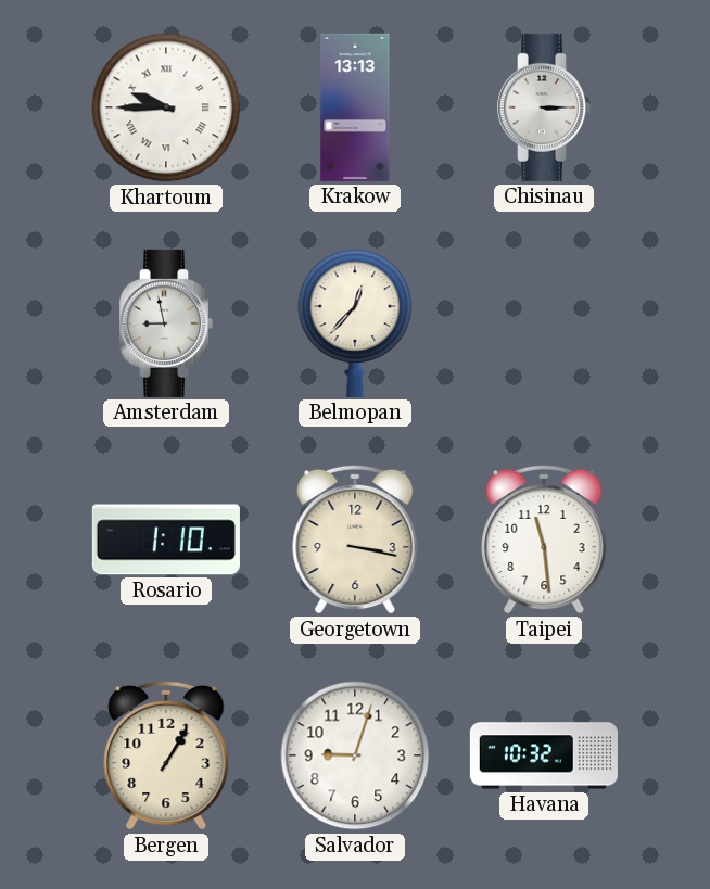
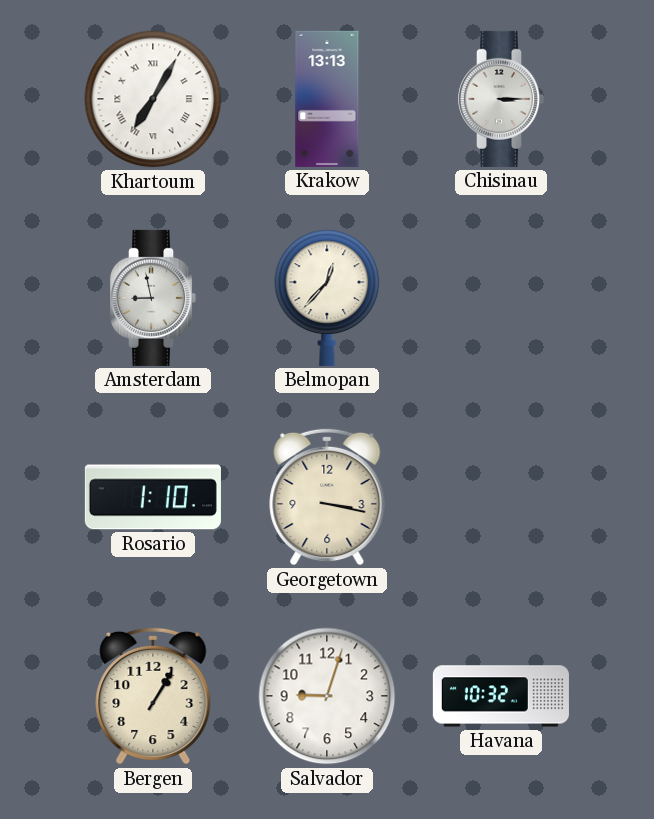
Khartoum: 9:45 -> 7:05 (153, 99)
Taipei: 11:29 -> none (544, 539)
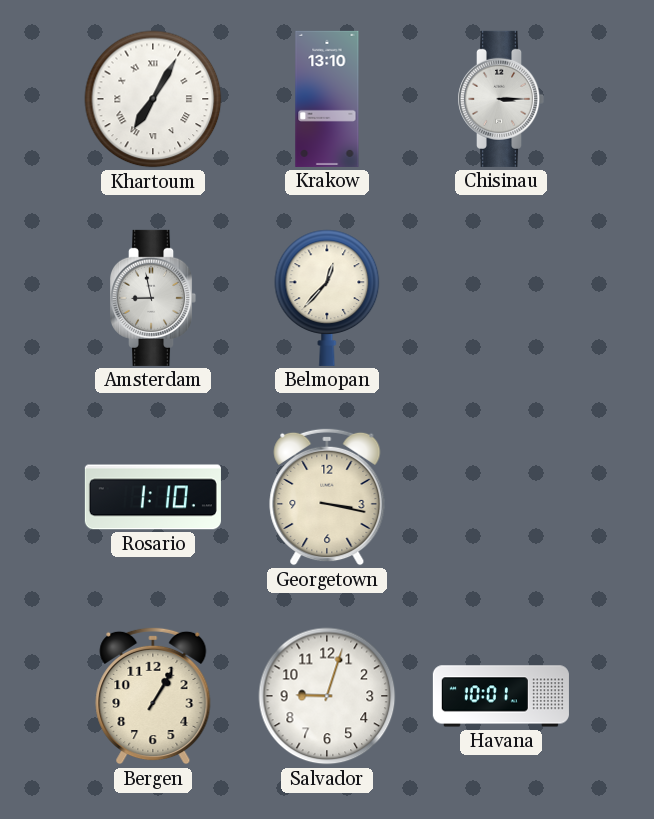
Krakow: 13:13 -> 13:10 (327, 99)
Havana: 10:32 -> 10:01 (501, 696)
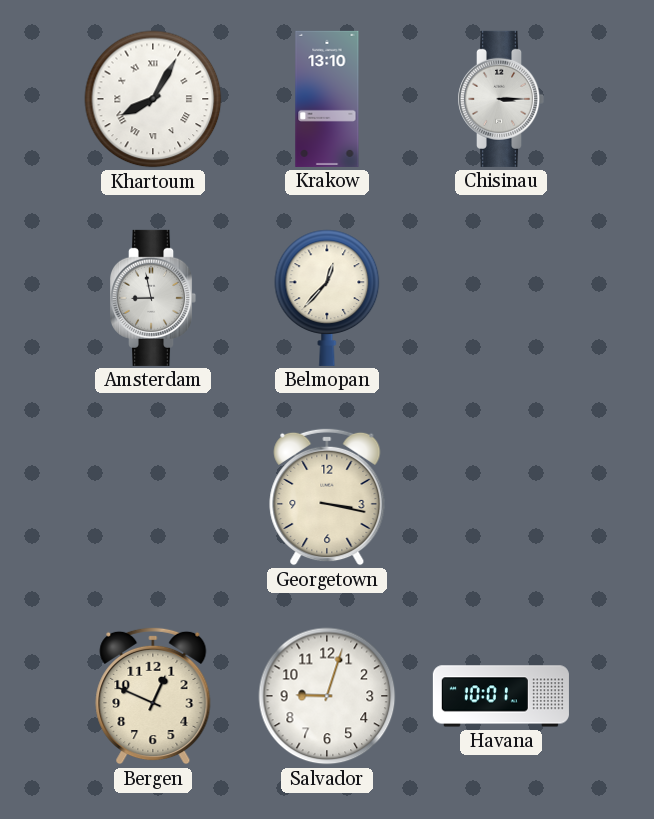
Khartoum: 7:05 -> 8:05 (153, 99)
Rosario: 1:10 -> none (153, 497)
Bergen: 1:05 -> 12:49 (153, 696)
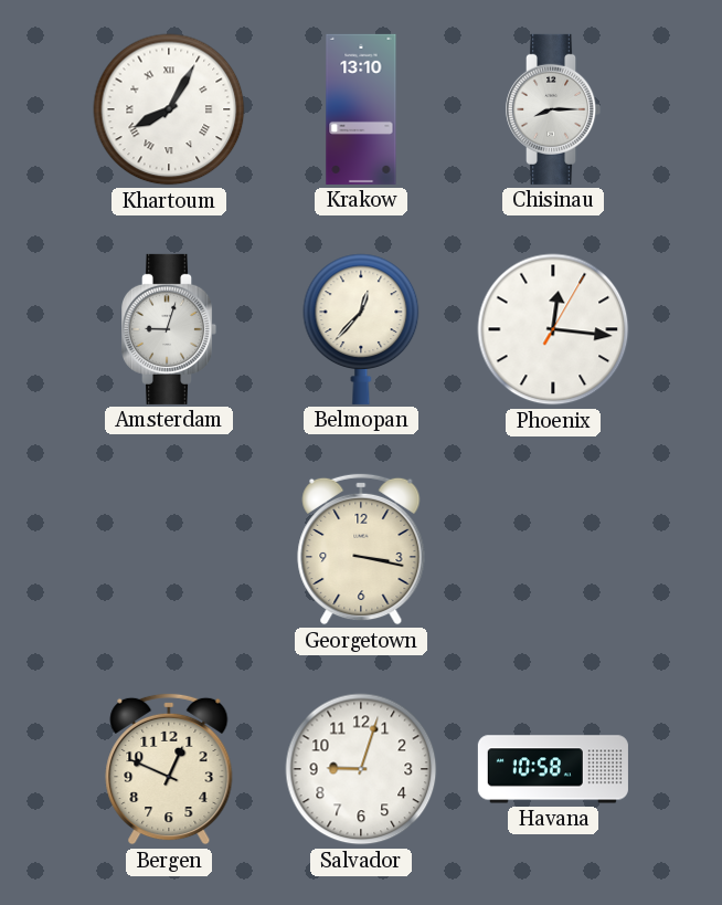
Chisinau: 3:15 -> 8:15 (553, 109)
Amsterdam: 8:58 -> 9:03 (169, 329)
Phoenix: none -> 12:16 (553, 329)
Havana: 10:01 -> 10:58 (553, 769)
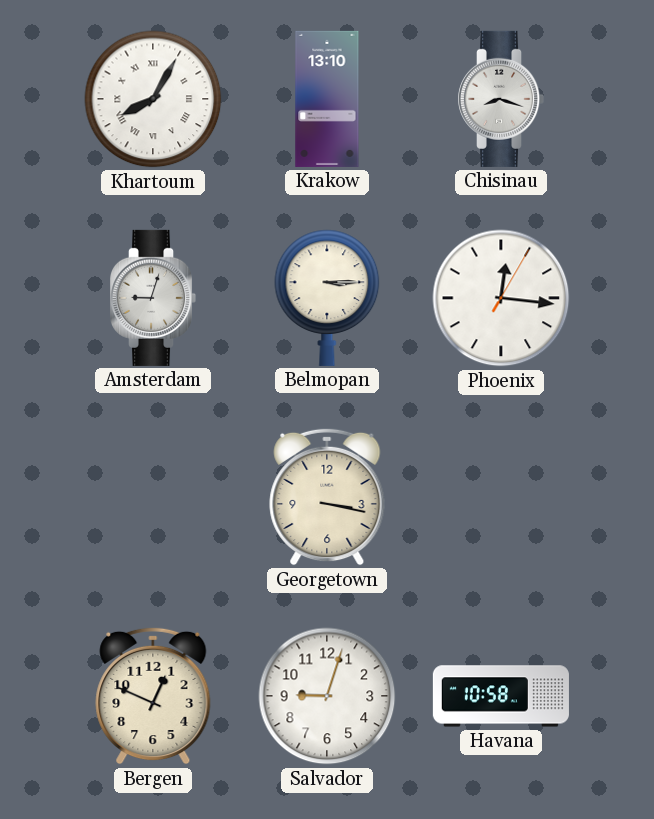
Chisinau: 8:15 -> 8:18 (501, 99)
Belmopan: 12:37 -> 3:15 (327, 298)
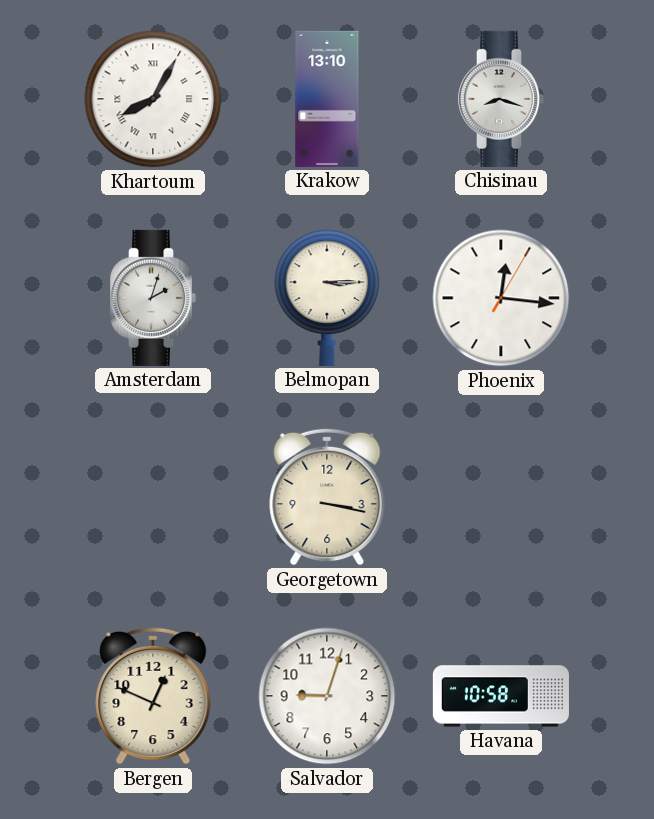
Amsterdam: 9:03 -> 2:03 (153, 298)
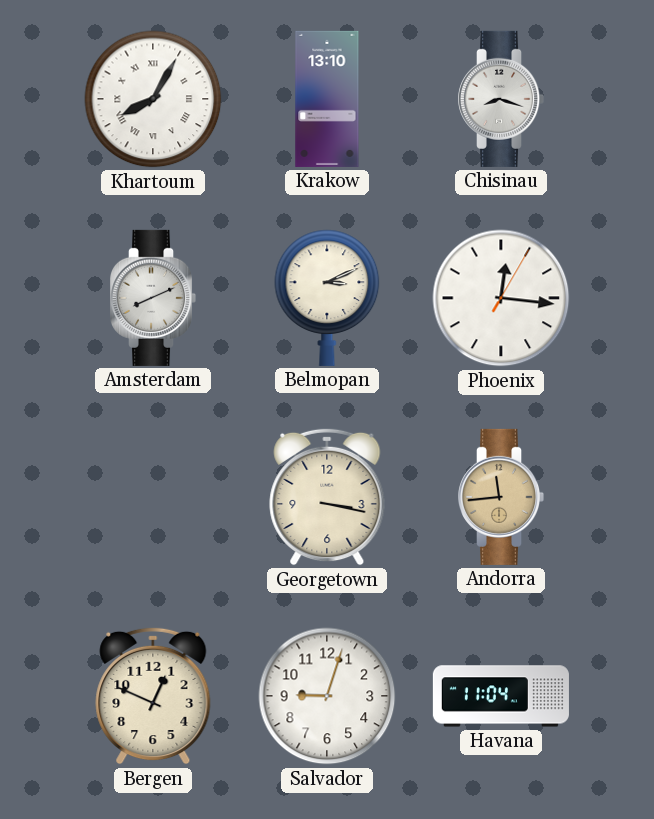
Amsterdam: 2:03 -> 8:11 (153, 298)
Belmopan: 3:15 -> 3:11 (327, 298)
Andorra: none -> 11:44 (501, 497)
Havana: 10:58 -> 11:04 (501, 696)
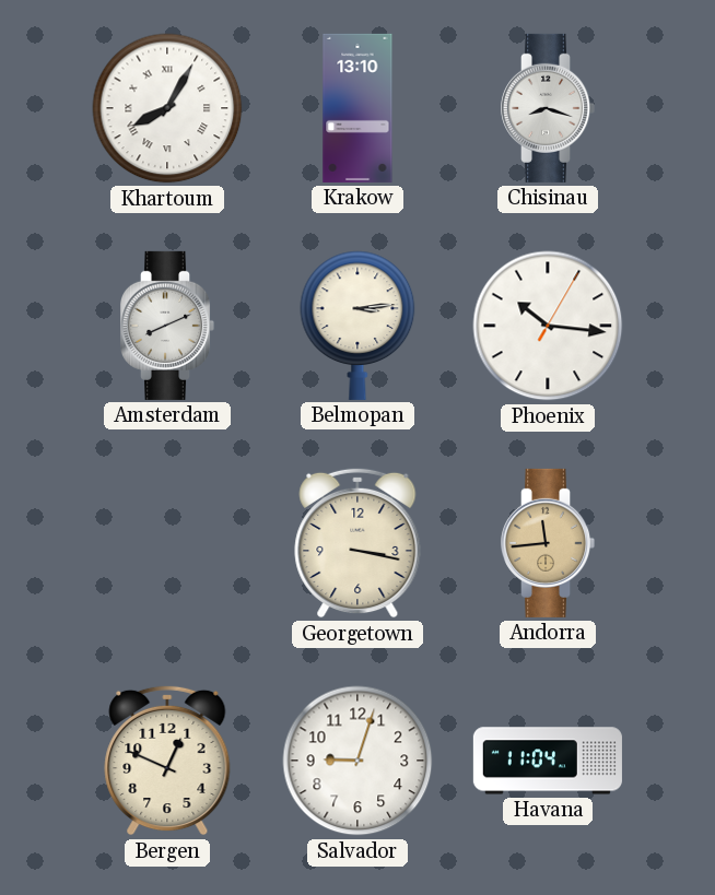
Belmopan: 3:11 -> 3:14 (357, 326)
Phoenix: 12:16 -> 10:16 (548, 326)
